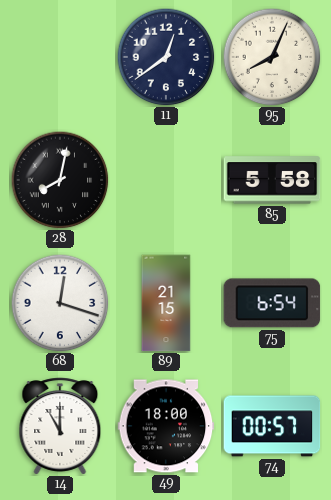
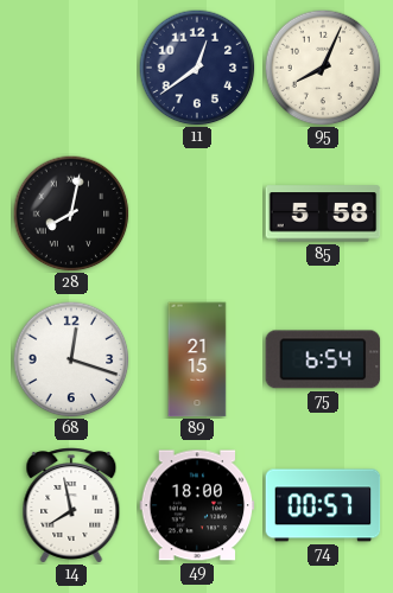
14: 11:00 -> 7:58 (71, 505)
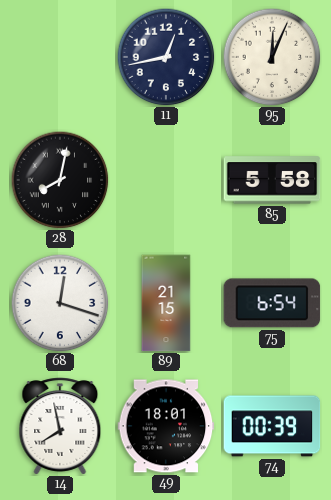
11: 12:39 -> 12:43 (166, 57)
95: 8:04 -> 12:04 (272, 57)
49: 18:00 -> 18:01 (166, 426)
74: 00:57 -> 00:39 (272, 426)
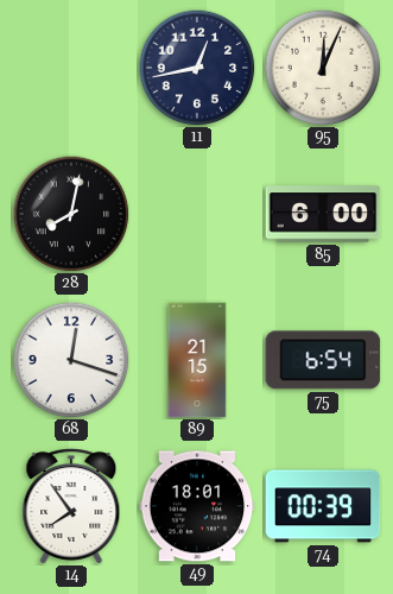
85: 5:58 -> 6:00 (323, 214)
14: 7:58 -> 7:54 (71, 506)
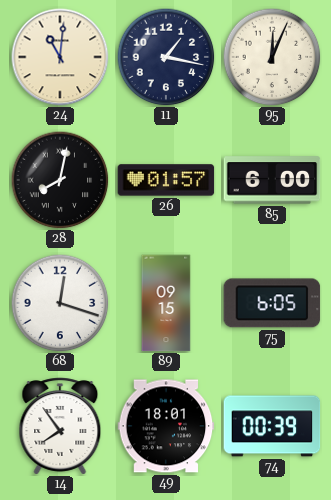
24: none -> 11:01 (60, 57)
11: 12:43 -> 1:17 (166, 57)
26: none -> 01:57 (166, 180)
89: 21:15 -> 09:15 (166, 303)
75: 6:54 -> 6:05 (272, 303)
